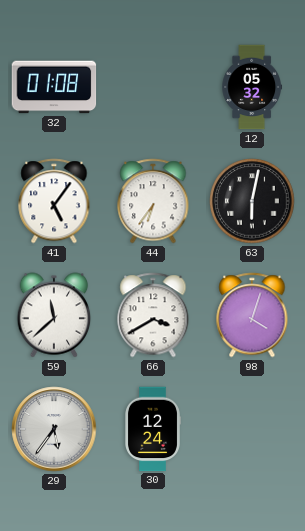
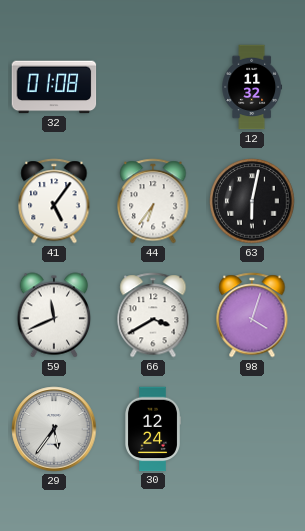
12: 05:32 -> 11:32 (251, 87)
59: 11:38 -> 11:41 (54, 315)
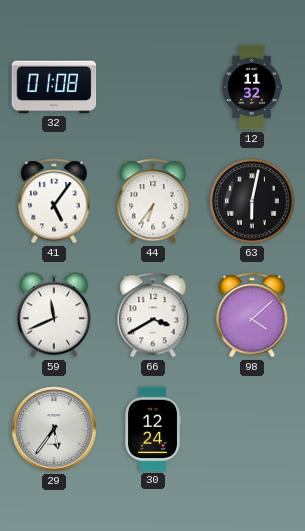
98: 4:03 -> 4:08 (252, 315)
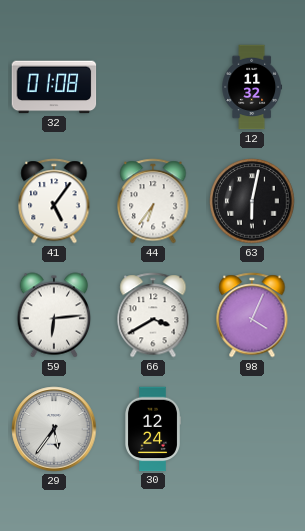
59: 11:41 -> 6:14 (54, 315)
98: 4:08 -> 4:04 (252, 315)
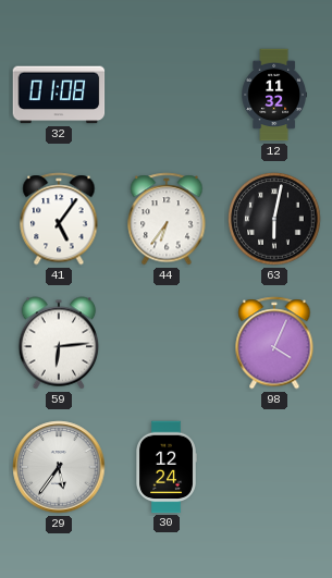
66: 3:40 -> none (153, 315)
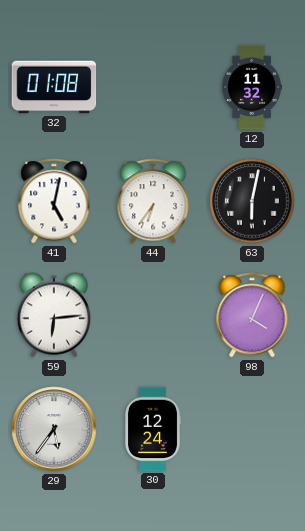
41: 5:06 -> 5:02 (54, 201)
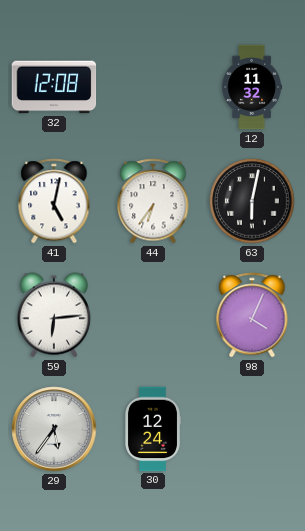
32: 01:08 -> 12:08 (54, 87)
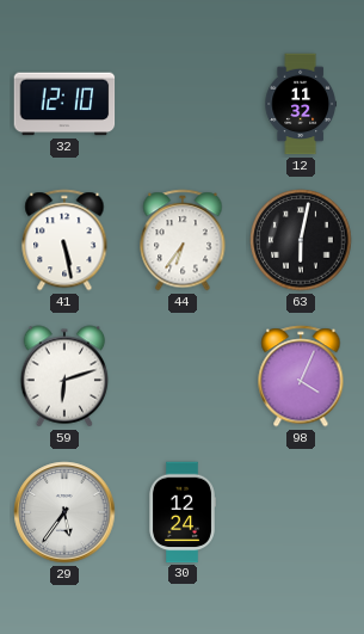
32: 12:08 -> 12:10 (64, 104)
41: 5:02 -> 5:28 (64, 240)
59: 6:14 -> 6:12 (64, 376)
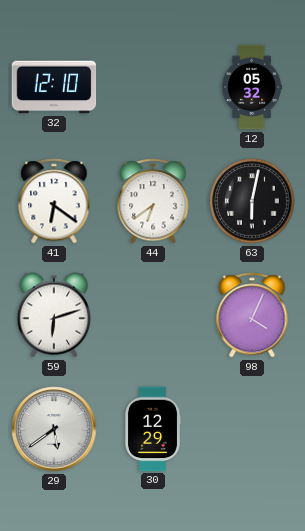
12: 11:32 -> 05:32 (251, 87)
41: 5:28 -> 6:21 (54, 201)
44: 6:36 -> 6:39 (153, 201)
29: 5:36 -> 5:39 (54, 429)
30: 12:24 -> 12:29 (153, 429)
